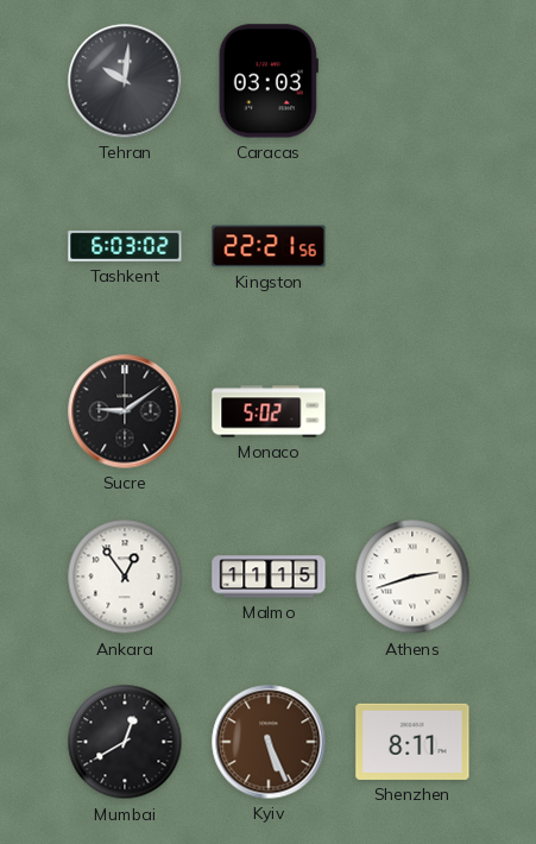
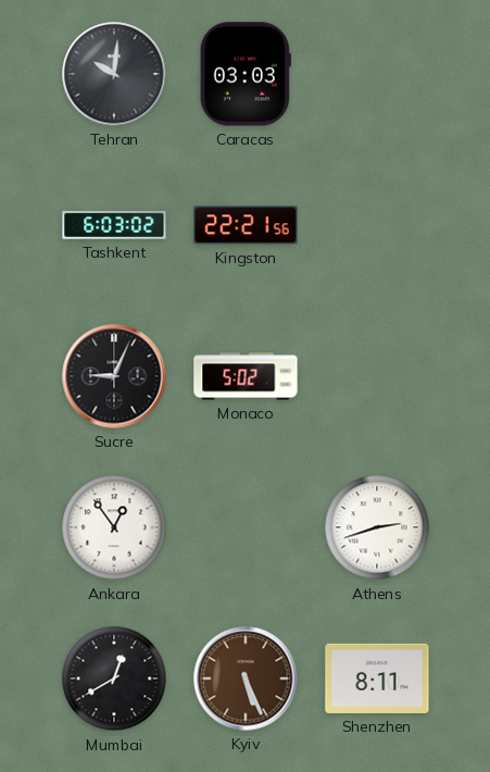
Sucre: 9:09 -> 9:04 (114, 376)
Malmo: 11:15 -> none (269, 577)
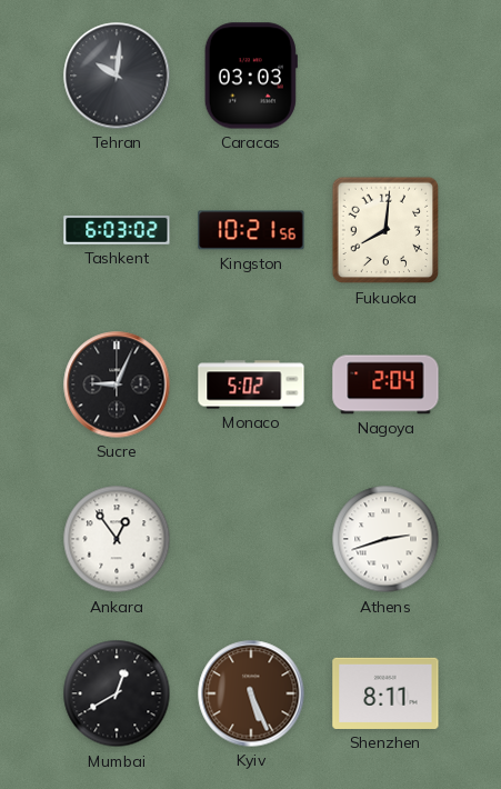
Kingston: 22:21 -> 10:21 (251, 230)
Fukuoka: none -> 8:01 (385, 230)
Nagoya: none -> 2:04 (385, 384)
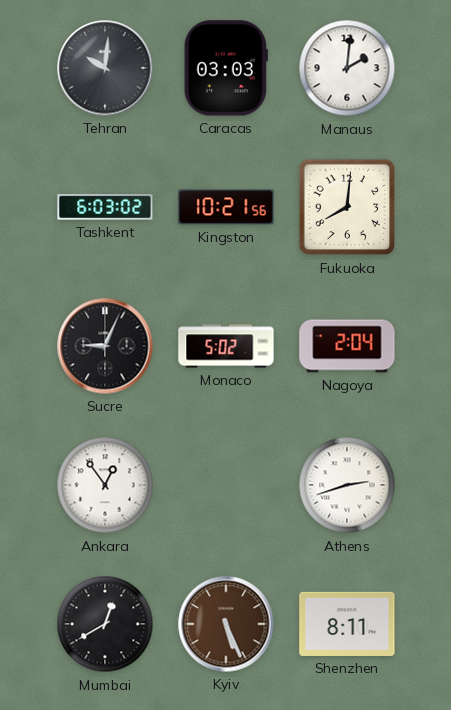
Manaus: none -> 2:01 (347, 68)
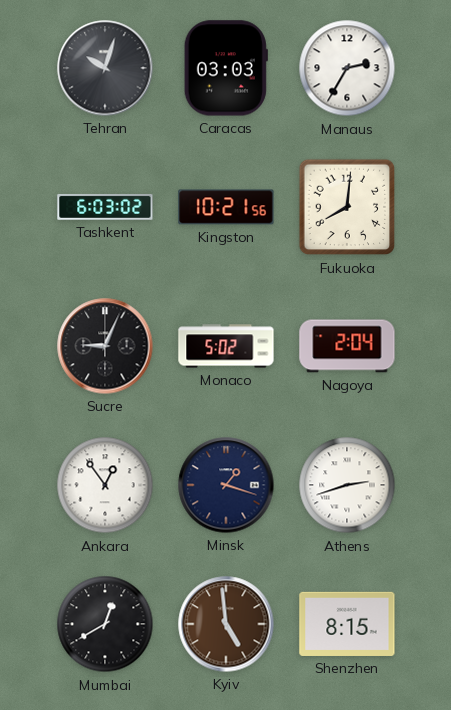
Tehran: 10:01 -> 10:03 (105, 68)
Manaus: 2:01 -> 2:35 (347, 68)
Minsk: none -> 1:18 (226, 485)
Kyiv: 5:26 -> 4:59 (226, 624)
Shenzhen: 8:11 -> 8:15 (347, 624)
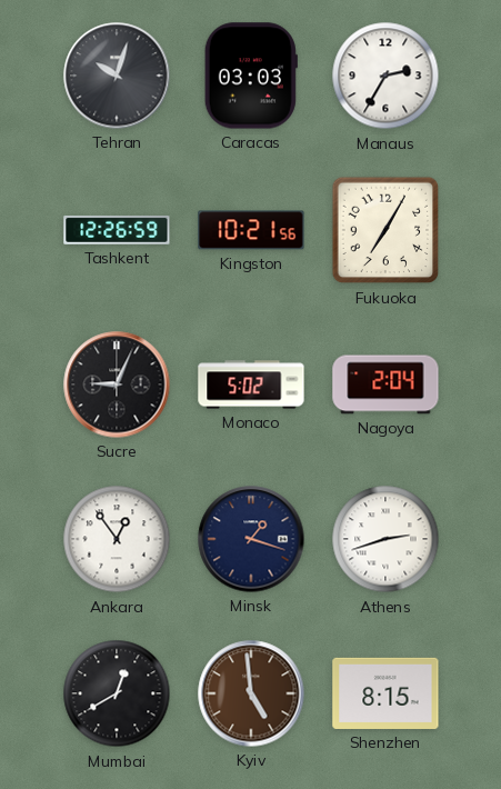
Tashkent: 6:03 -> 12:26 (117, 230)
Fukuoka: 8:01 -> 7:05 (385, 230)
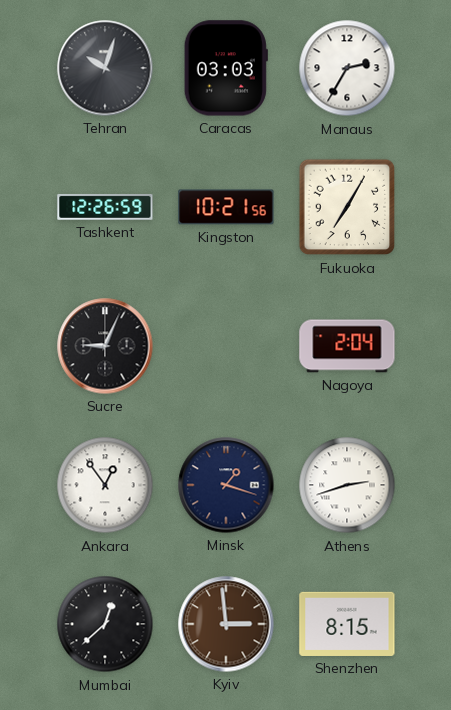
Monaco: 5:02 -> none (251, 384)
Mumbai: 12:40 -> 12:38 (105, 624)
Kyiv: 4:59 -> 2:59 (226, 624)
